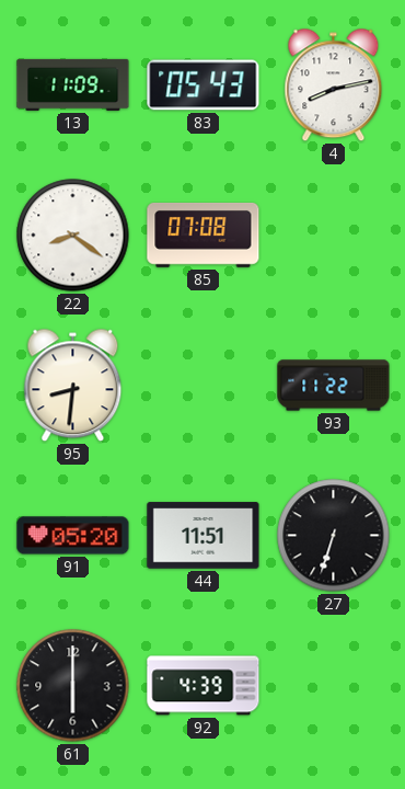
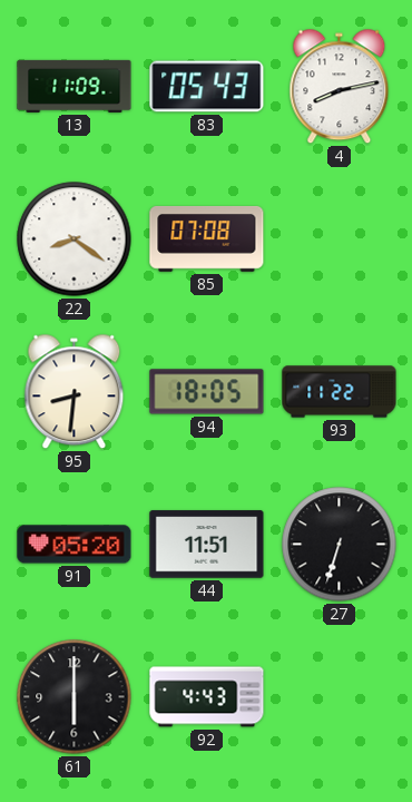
94: none -> 18:05 (207, 392)
92: 4:39 -> 4:43 (207, 697)
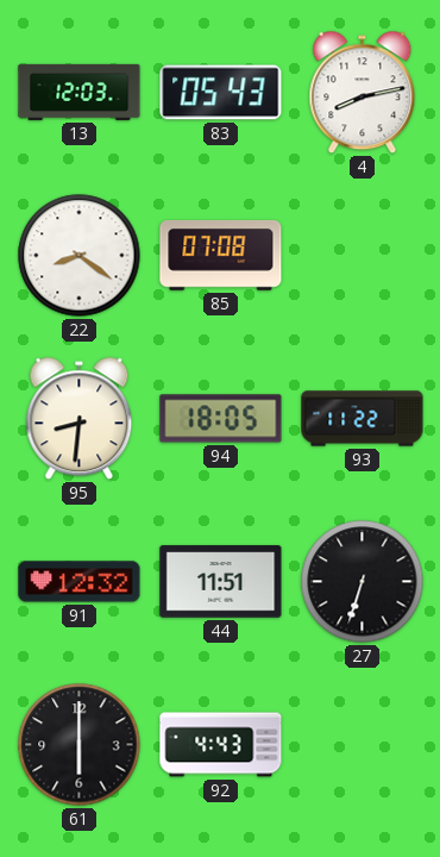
13: 11:09 -> 12:03 (80, 92)
91: 05:20 -> 12:32 (80, 582)
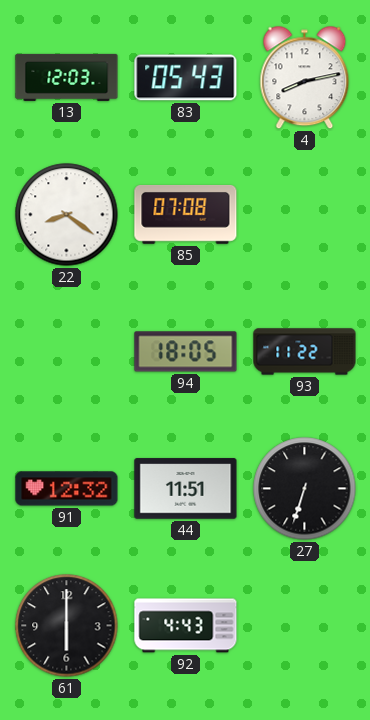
95: 8:31 -> none (80, 419)
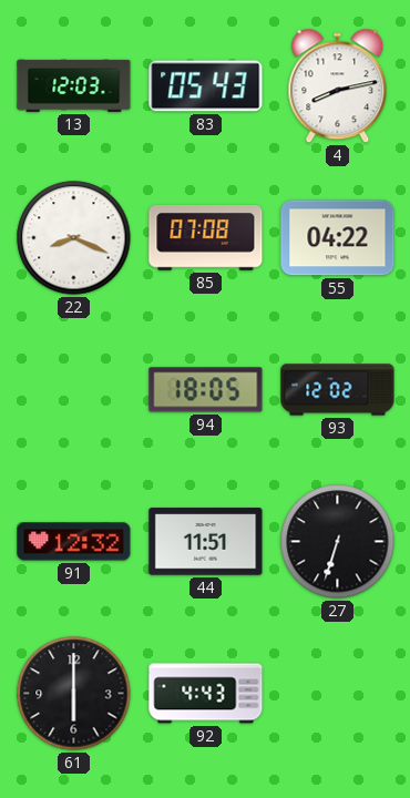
22: 8:21 -> 8:19 (74, 238)
55: none -> 04:22 (338, 238)
93: 11:22 -> 12:02 (338, 390)
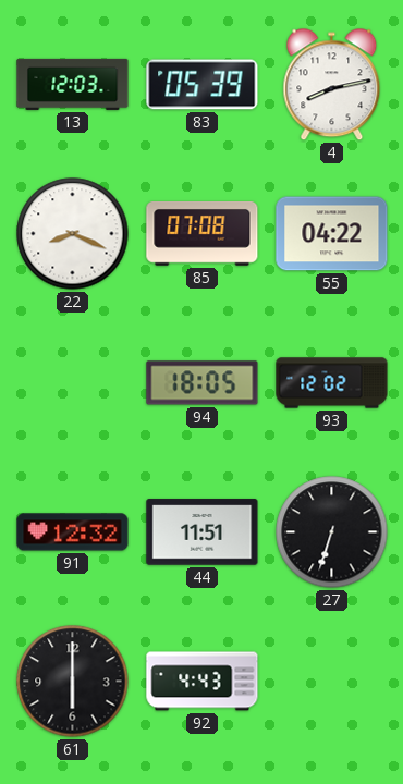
83: 05:43 -> 05:39 (203, 85)
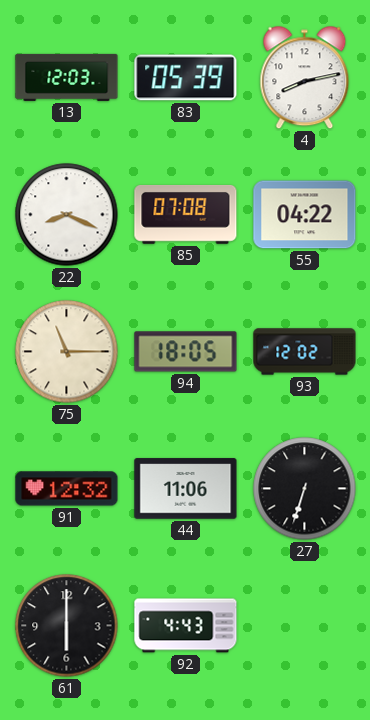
75: none -> 11:15 (67, 352)
44: 11:51 -> 11:06 (186, 489)
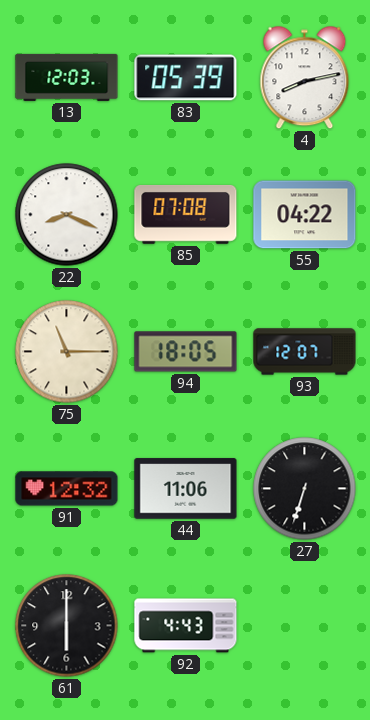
93: 12:02 -> 12:07 (305, 352)
